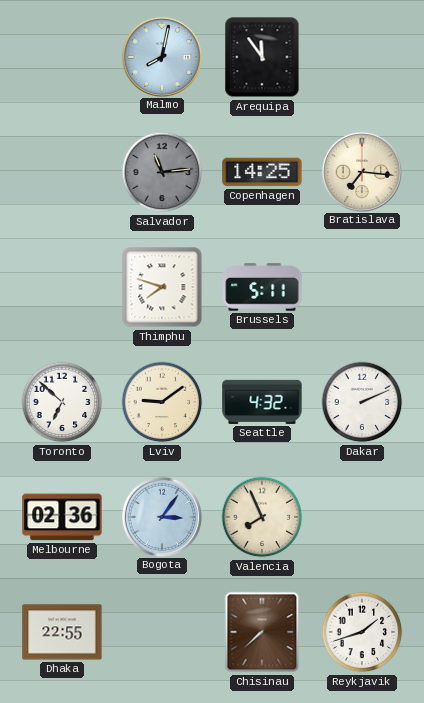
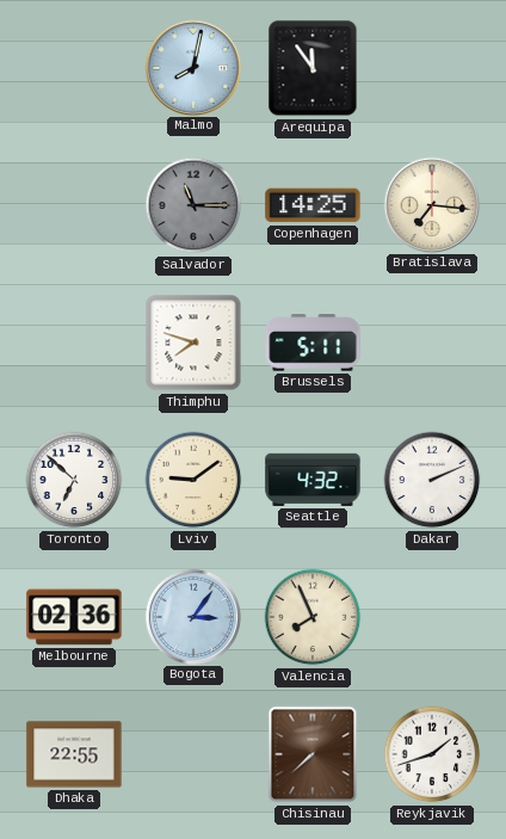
Salvador: 11:14 -> 11:15 (193, 205)
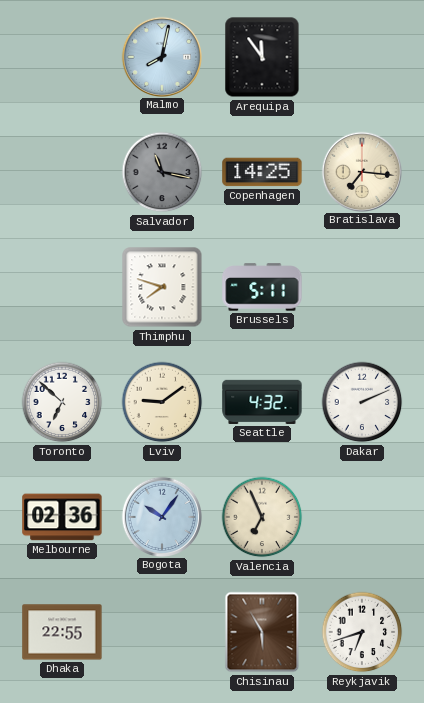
Salvador: 11:15 -> 11:17 (162, 172)
Bogota: 3:06 -> 10:06 (161, 516)
Valencia: 7:56 -> 6:56 (262, 517)
Chisinau: 7:38 -> 5:55 (262, 632)
Reykjavik: 1:42 -> 6:42 (362, 632)
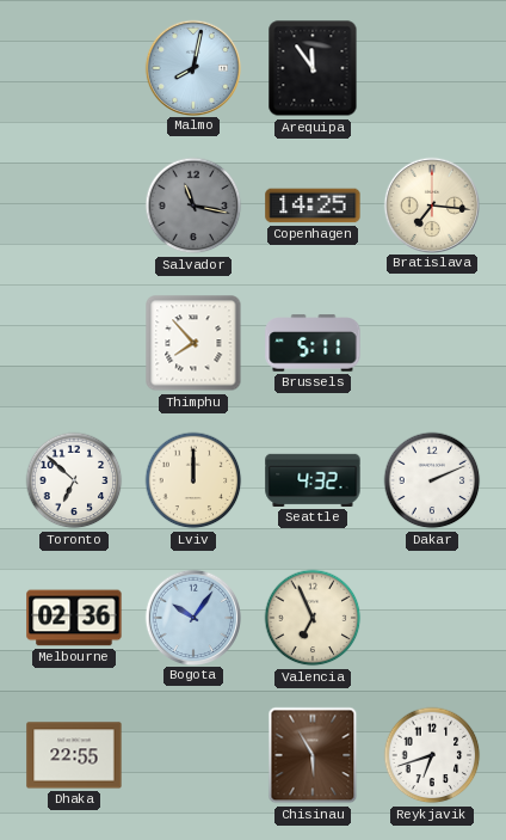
Thimphu: 7:48 -> 7:53 (193, 343)
Lviv: 9:09 -> 12:00 (193, 480)
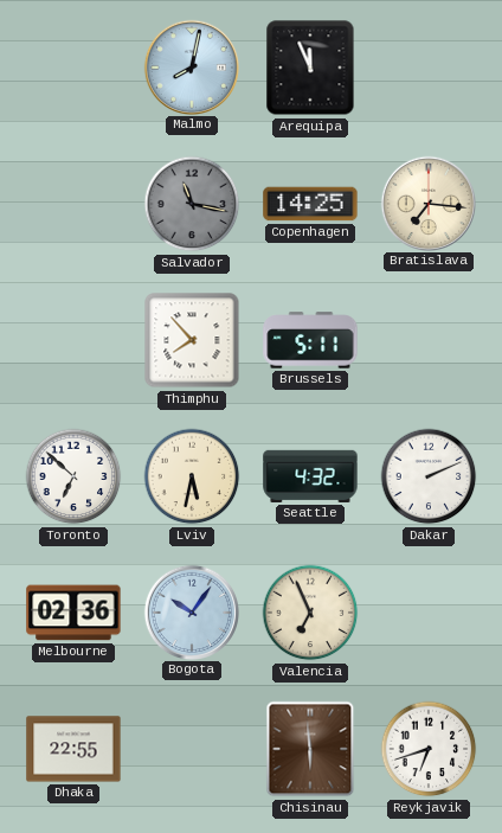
Arequipa: 11:54 -> 11:56 (310, 68)
Lviv: 12:00 -> 5:32 (192, 476)
Chisinau: 5:55 -> 5:59 (310, 749)
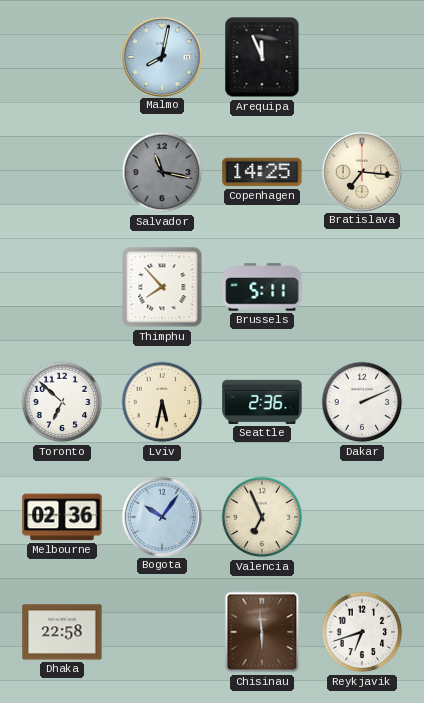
Seattle: 4:32 -> 2:36 (262, 402)
Dhaka: 22:55 -> 22:58 (62, 632)
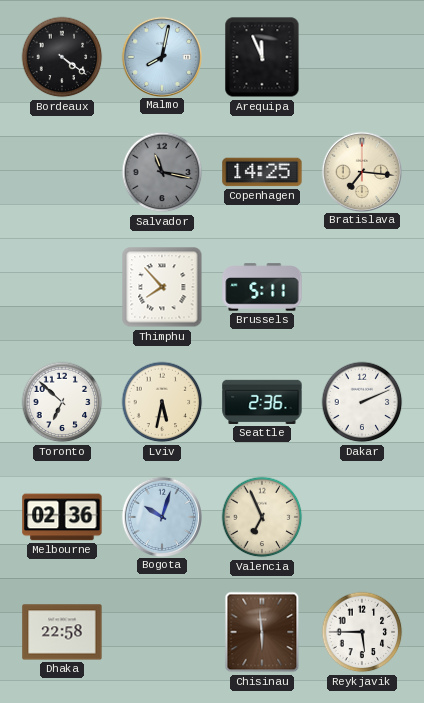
Bordeaux: none -> 4:21 (62, 57)
Bogota: 10:06 -> 10:03 (161, 516)
Reykjavik: 6:42 -> 5:45 (362, 632)
